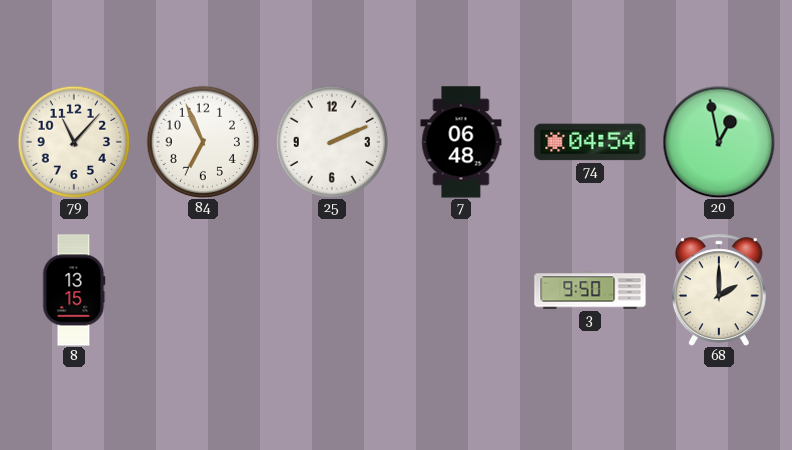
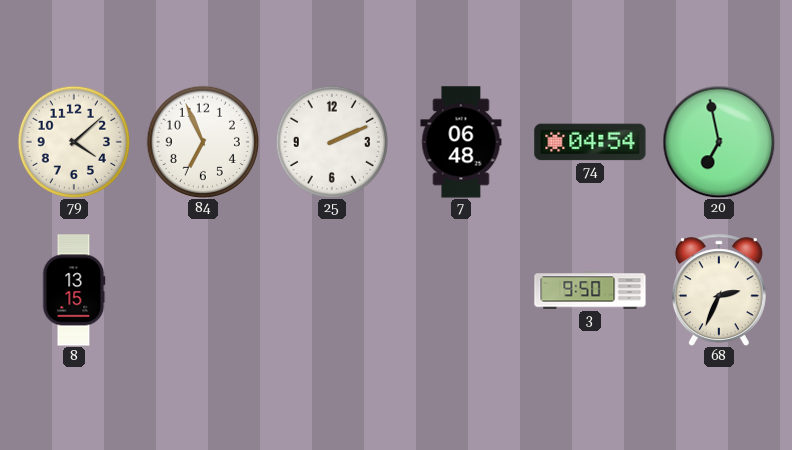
79: 11:07 -> 4:08 (73, 141)
20: 12:58 -> 6:58 (719, 142)
68: 2:00 -> 2:34 (719, 290)
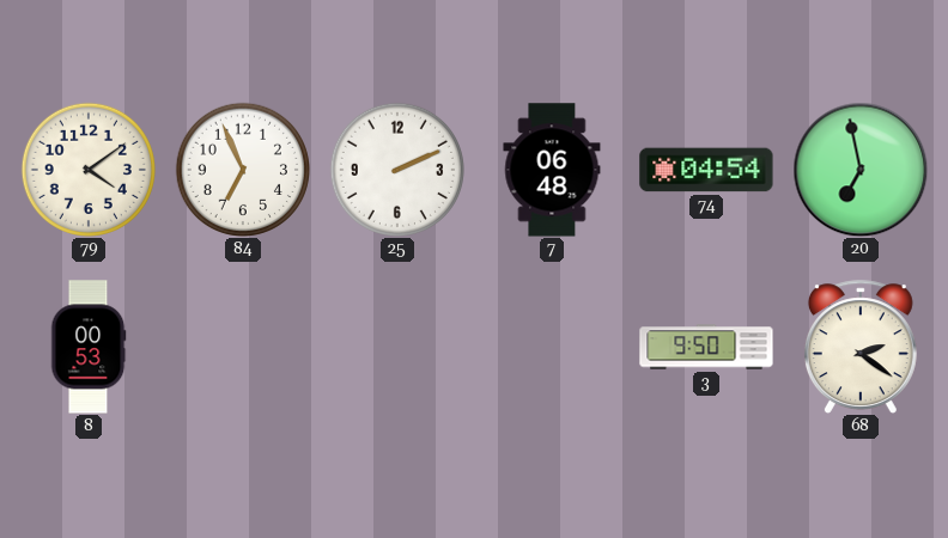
79: 4:08 -> 4:09 (87, 169)
8: 13:15 -> 00:53 (89, 347)
68: 2:34 -> 2:21 (861, 347)
